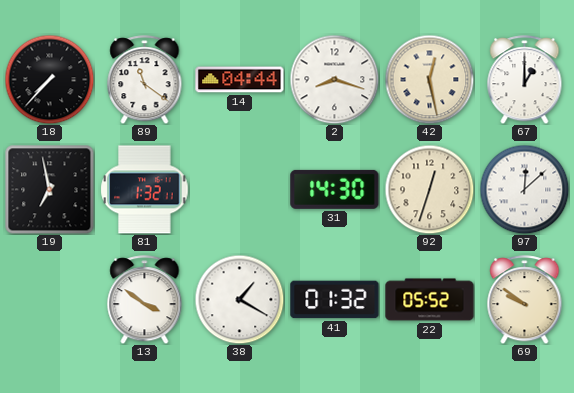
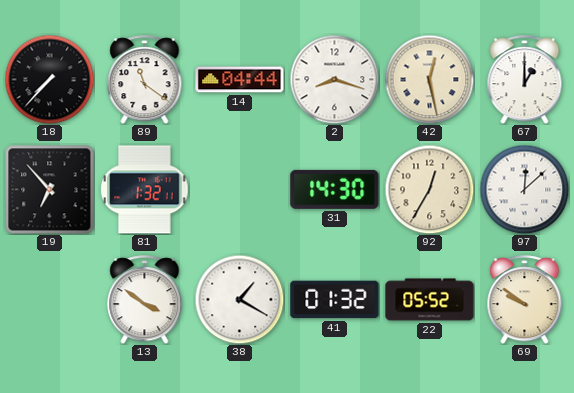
19: 6:58 -> 6:53 (49, 189)
92: 12:33 -> 12:35 (429, 189)
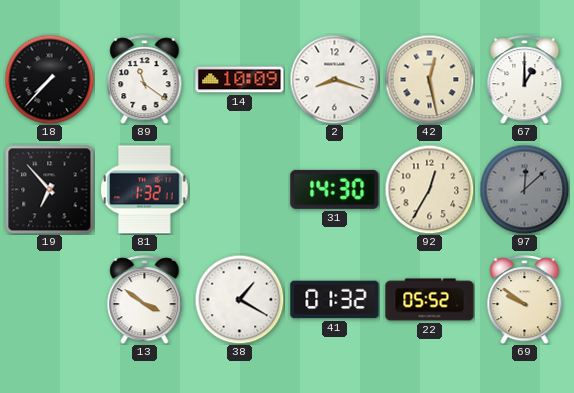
14: 04:44 -> 10:09 (240, 80)
97 dial: white -> grey (524, 189)
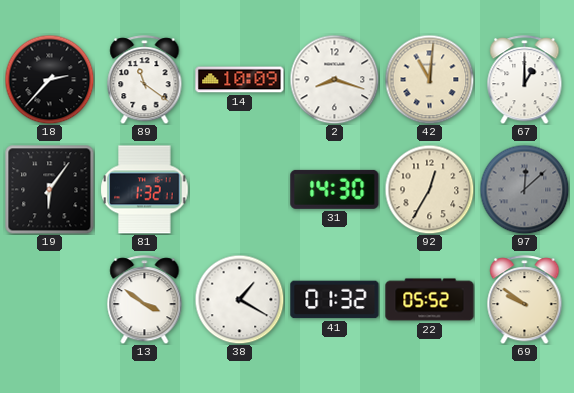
18: 7:37 -> 2:37 (49, 79)
42: 12:28 -> 11:01 (429, 79)
19: 6:53 -> 6:06 (49, 189)
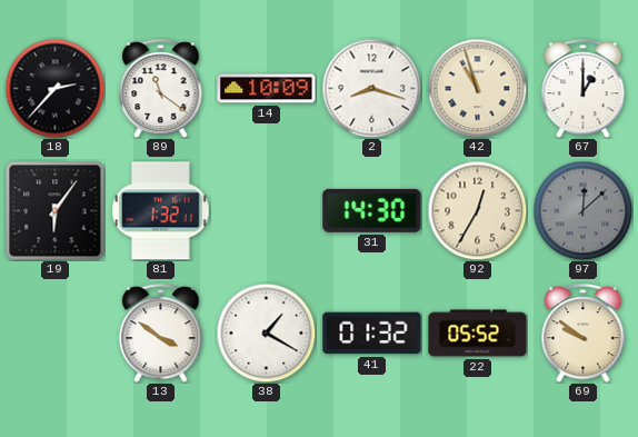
42: 11:01 -> 10:57 (477, 88)
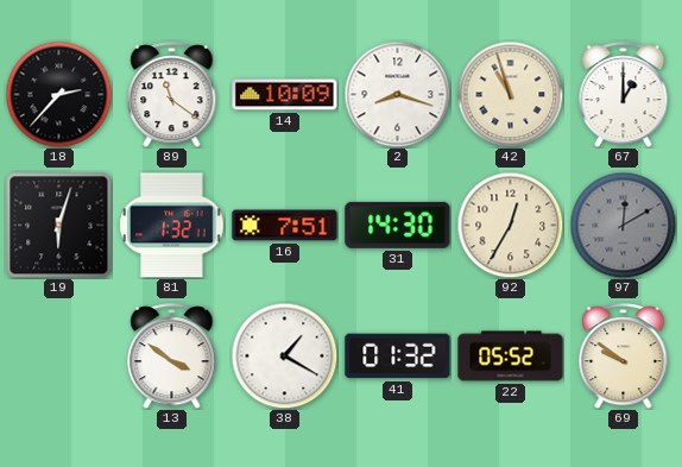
19: 6:06 -> 6:03 (58, 225)
16: none -> 7:51 (285, 226)
97: 12:08 -> 12:10 (623, 225)
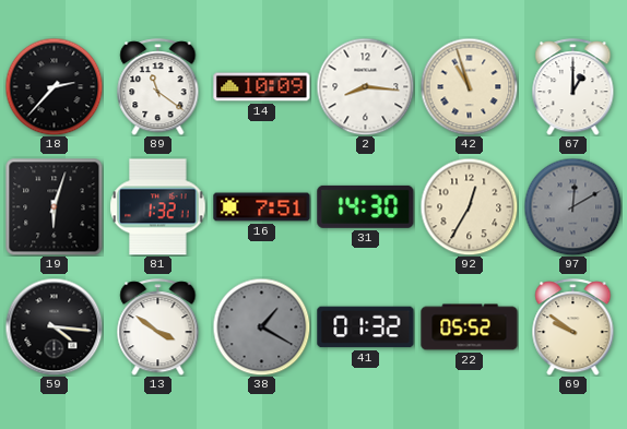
2: 8:18 -> 8:16 (365, 86)
59: none -> 4:16 (54, 326)
38 dial: white -> grey (261, 326)
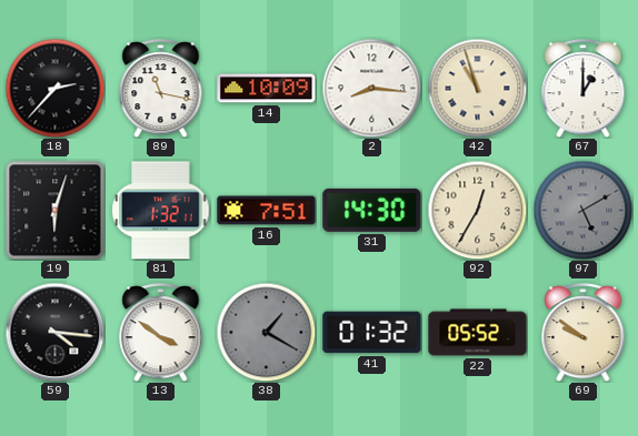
89: 11:21 -> 11:17 (161, 89)
97: 12:10 -> 5:10 (582, 210)
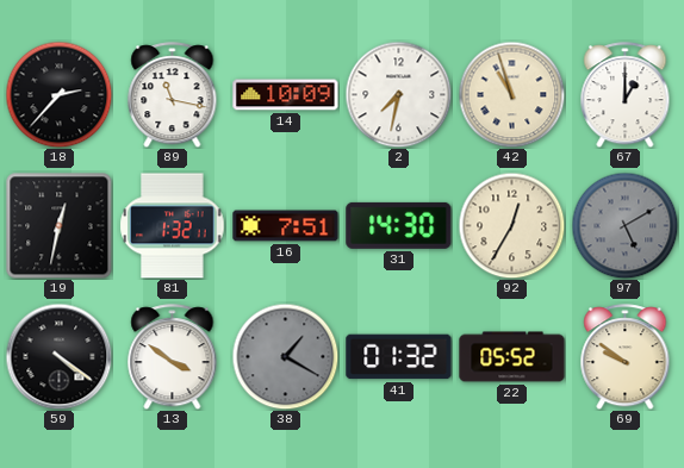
2: 8:16 -> 7:32 (398, 94)
19: 6:03 -> 12:32 (58, 225)
59: 4:16 -> 4:21 (58, 356)
